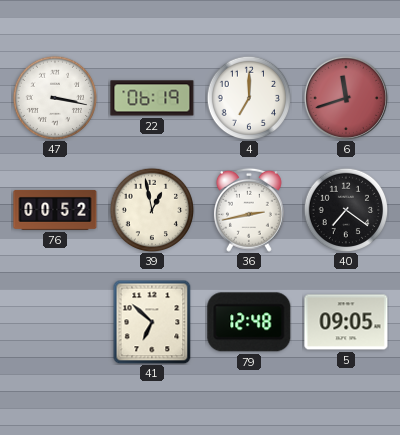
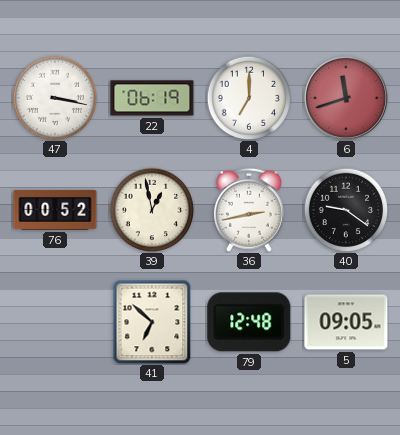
40: 7:21 -> 9:21 (346, 210)
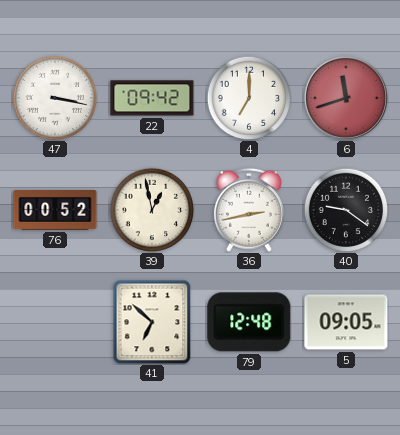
22: 06:19 -> 09:42 (152, 98)
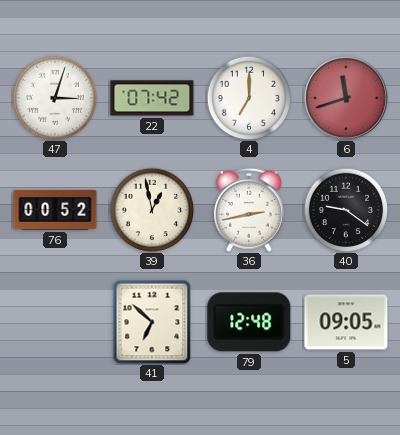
47: 3:17 -> 3:03 (55, 98)
22: 09:42 -> 07:42 (152, 98)
